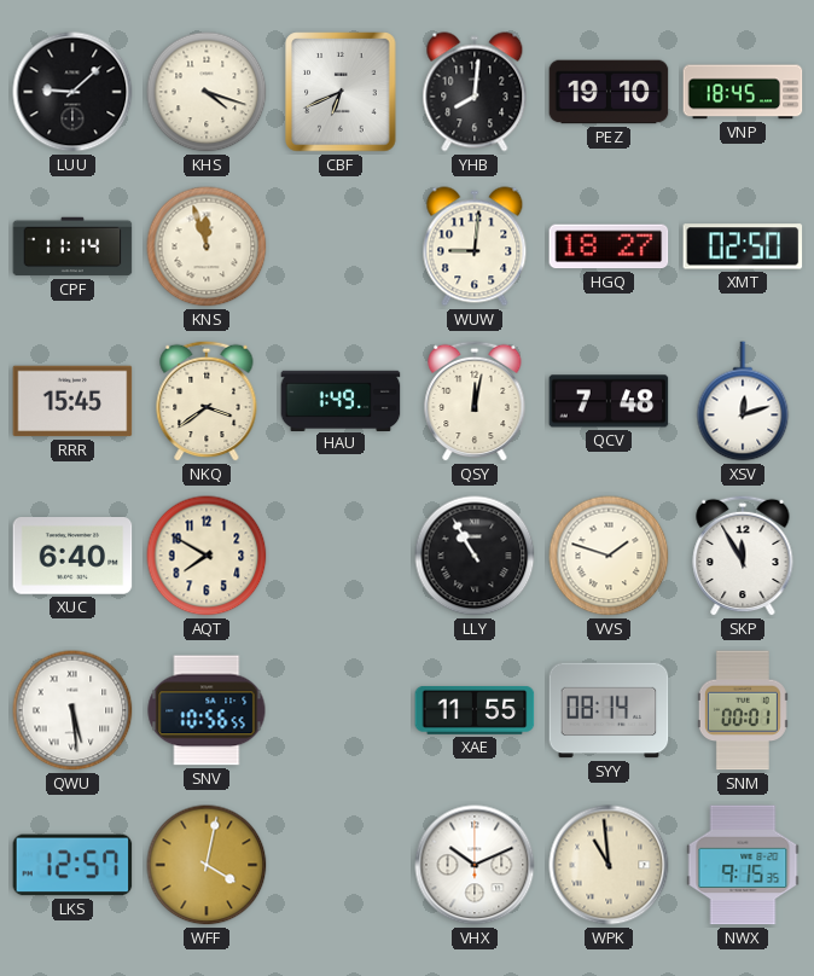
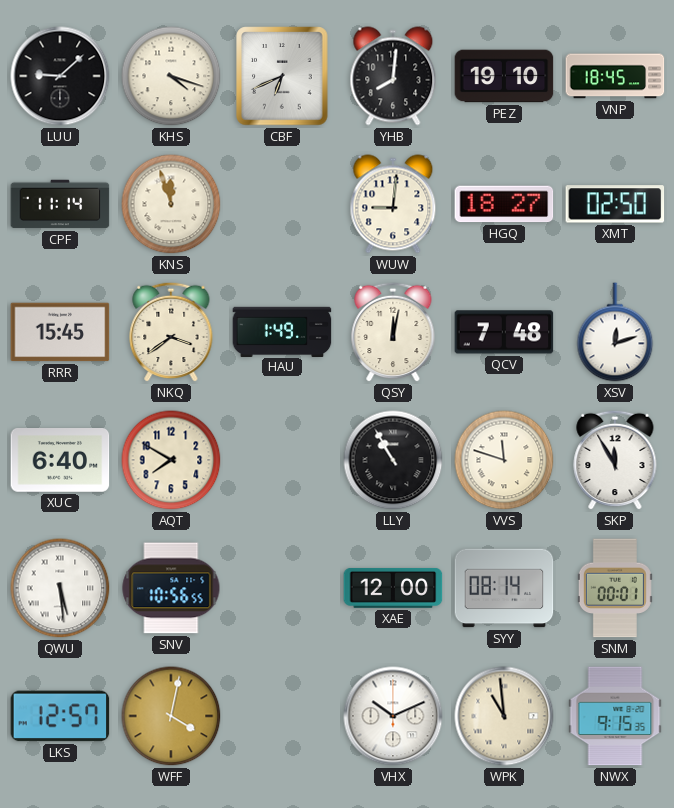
VVS: 1:48 -> 11:48 (504, 460)
XAE: 11:55 -> 12:00 (393, 588)
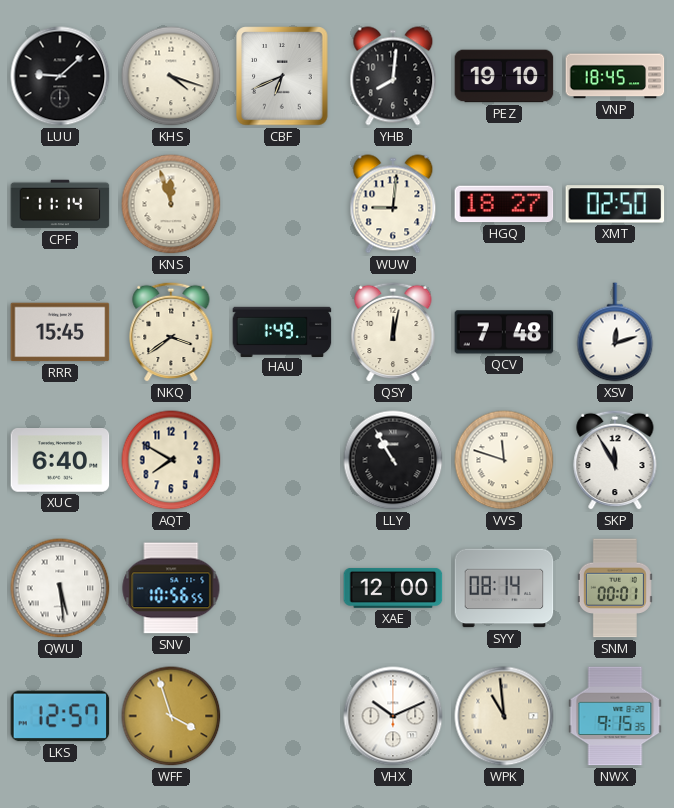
WFF: 4:02 -> 3:57 (171, 716)
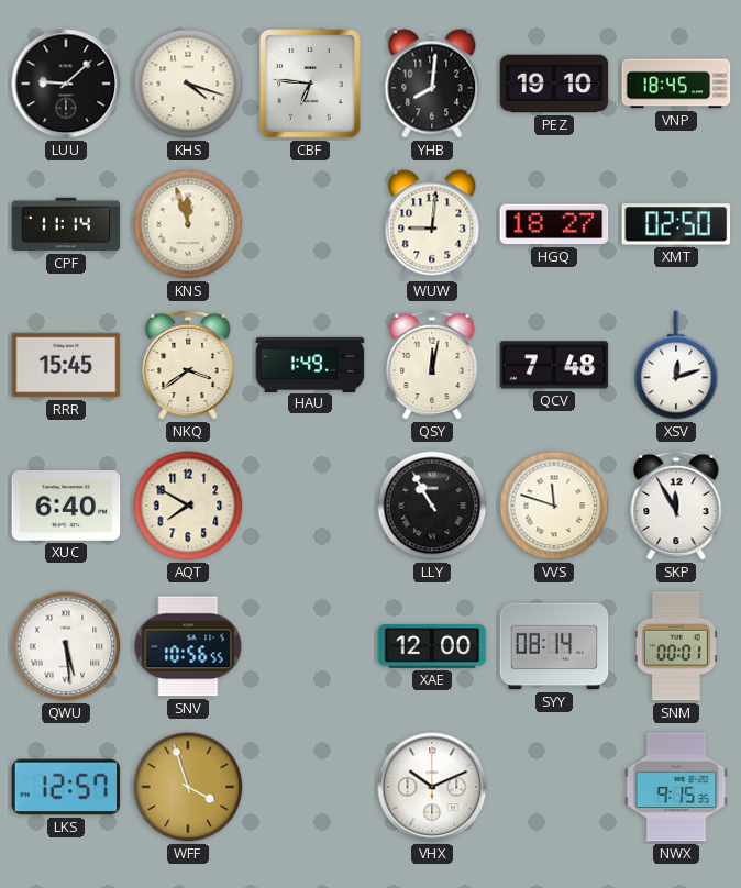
CBF: 6:41 -> 6:46 (310, 84)
WPK: 10:59 -> none (504, 716)
